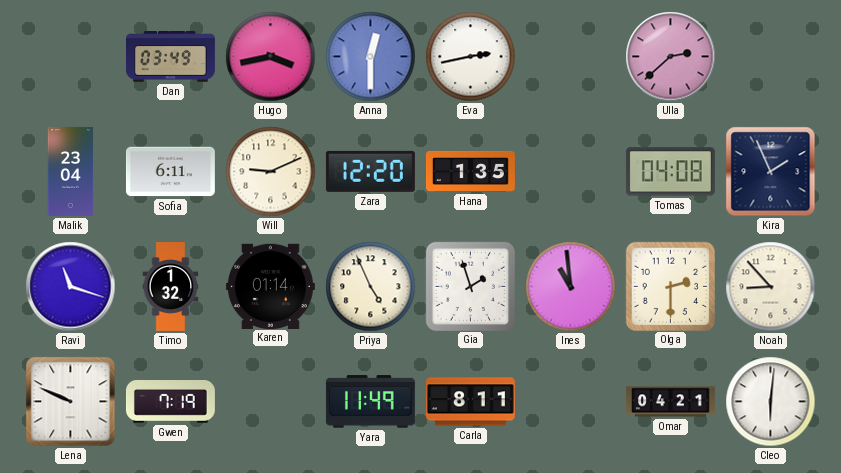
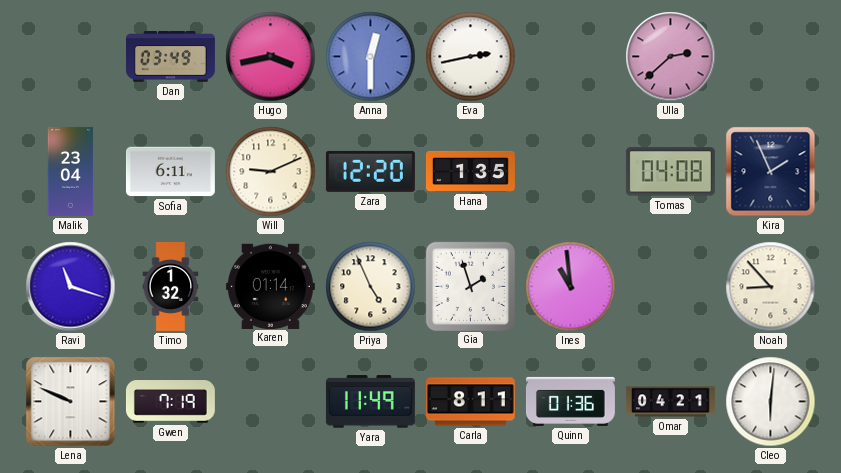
Olga: 2:30 -> none (670, 286)
Quinn: none -> 01:36 (570, 401)
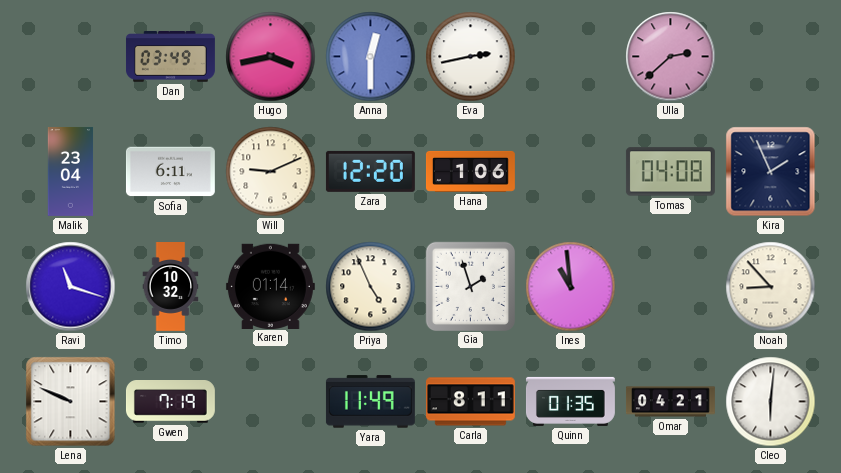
Hana: 1:35 -> 1:06 (470, 171)
Timo: 1:32 -> 10:32 (171, 287)
Quinn: 01:36 -> 01:35 (570, 401)
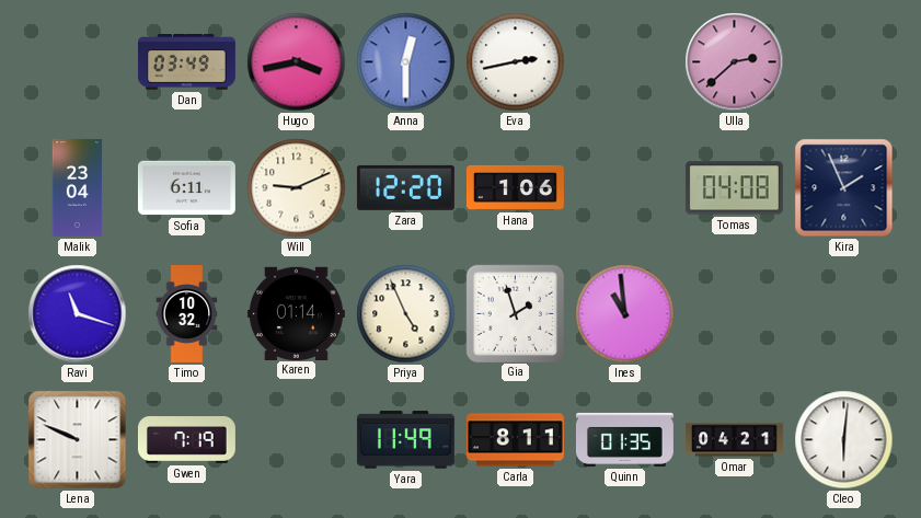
Noah: 8:53 -> none (771, 287)
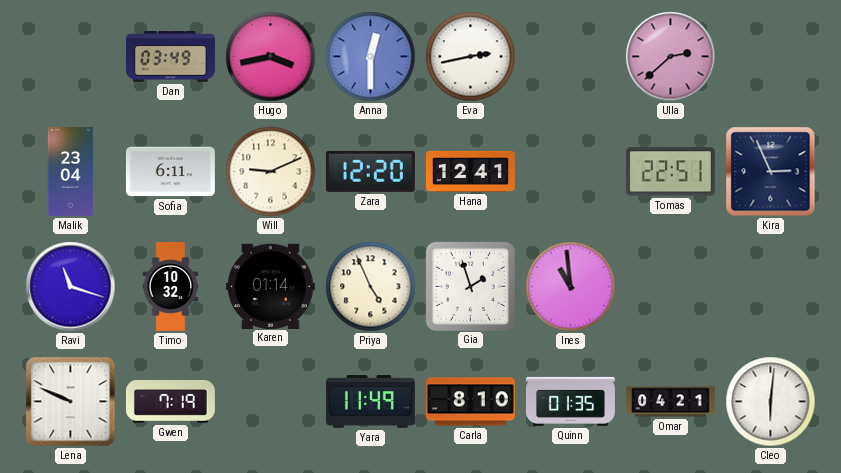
Hana: 1:06 -> 12:41 (470, 171)
Tomas: 04:08 -> 22:51 (670, 172)
Kira: 1:56 -> 2:56 (771, 172)
Carla: 8:11 -> 8:10 (470, 402)
